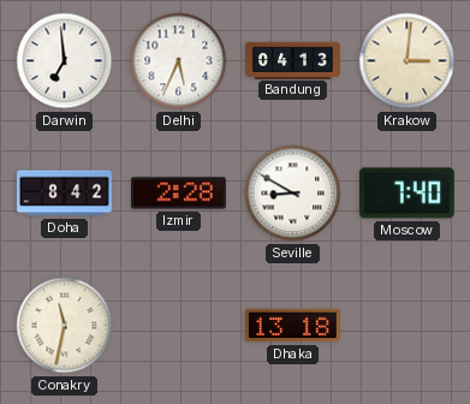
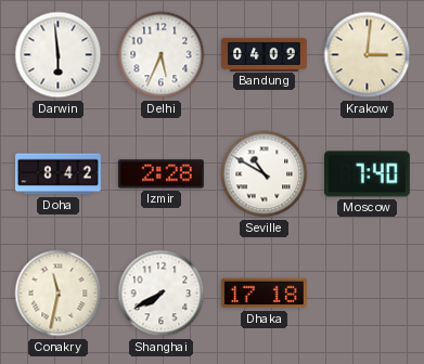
Darwin: 6:59 -> 5:59 (59, 55)
Bandung: 04:13 -> 04:09 (265, 54)
Seville: 8:50 -> 10:50 (265, 174)
Shanghai: none -> 7:40 (162, 294)
Dhaka: 13:18 -> 17:18 (264, 294)
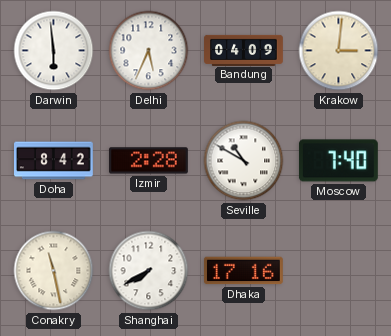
Conakry: 11:32 -> 11:28 (54, 271)
Dhaka: 17:18 -> 17:16 (243, 271)
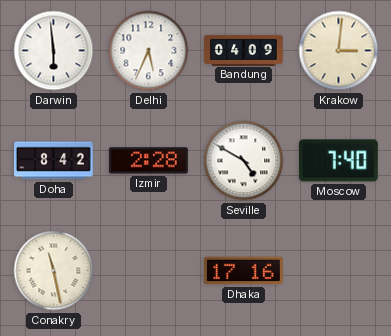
Seville: 10:50 -> 4:50 (244, 161)
Shanghai: 7:40 -> none (149, 271)
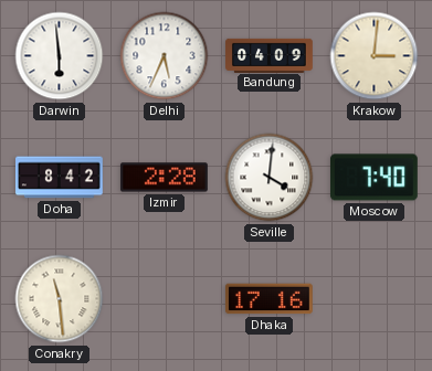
Seville: 4:50 -> 4:01 (270, 178)
Conakry: 11:28 -> 11:29 (60, 299)
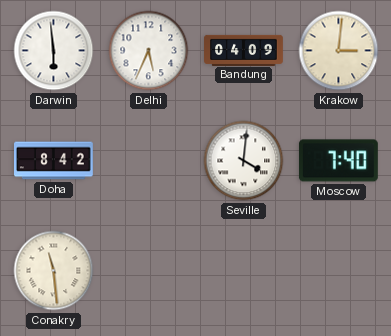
Izmir: 2:28 -> none (164, 178)
Dhaka: 17:16 -> none (268, 299)
